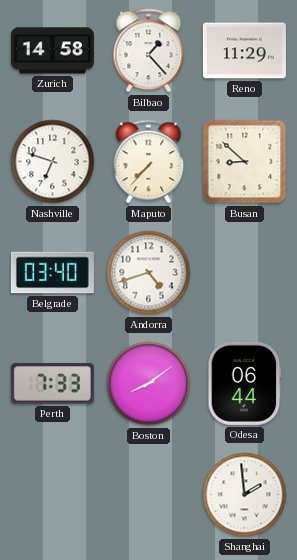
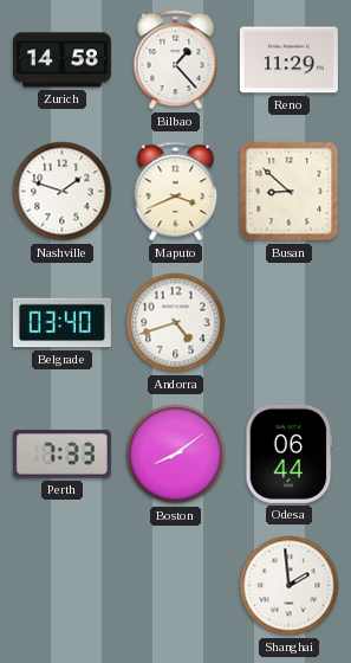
Nashville: 6:48 -> 1:48 (63, 192)
Maputo: 7:37 -> 3:41 (176, 192)
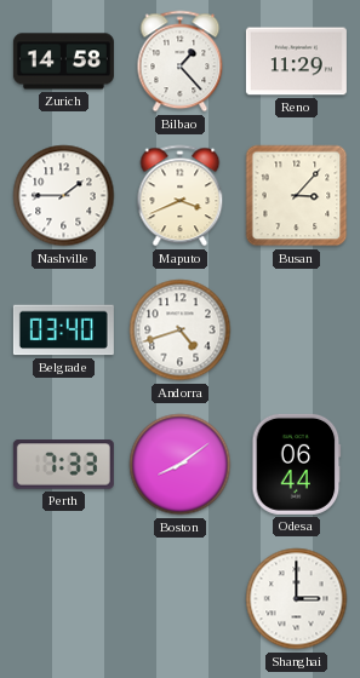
Nashville: 1:48 -> 1:45 (64, 196)
Busan: 8:52 -> 3:07 (297, 196)
Shanghai: 1:59 -> 3:00 (297, 599)
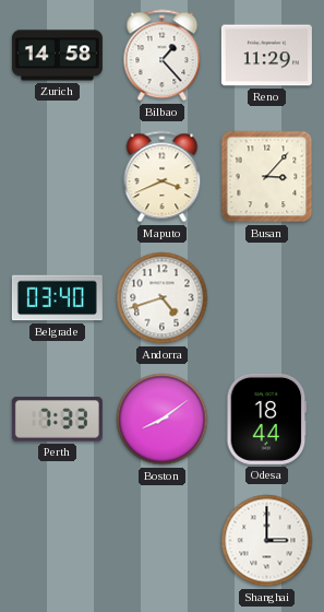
Nashville: 1:45 -> none (64, 196)
Odesa: 06:44 -> 18:44 (267, 419)
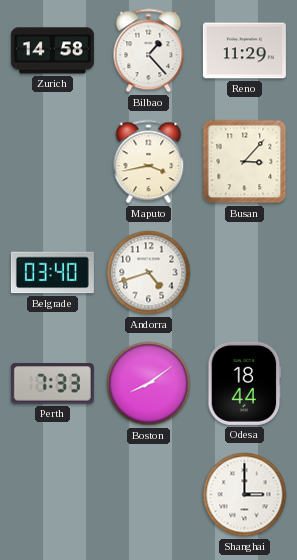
Maputo: 3:41 -> 3:43 (149, 162)
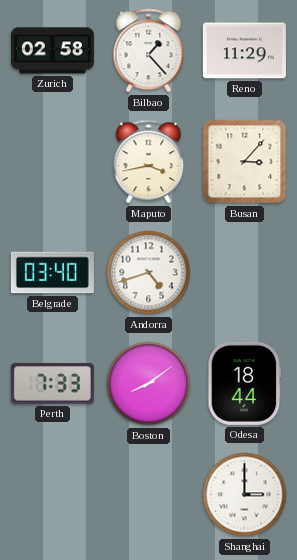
Zurich: 14:58 -> 02:58 (52, 51)
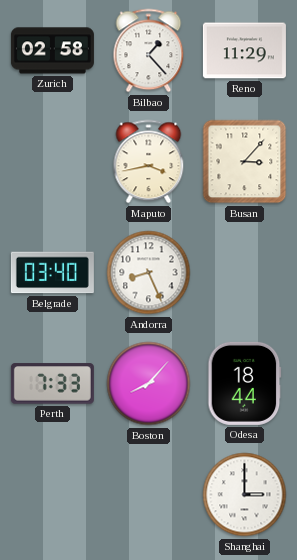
Andorra: 4:42 -> 8:26 (149, 273)
Boston: 8:09 -> 8:07 (149, 384)
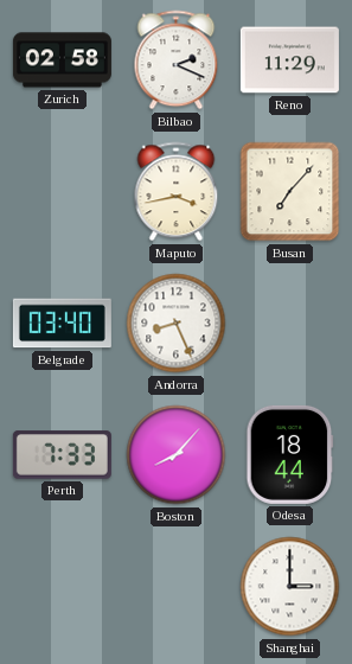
Bilbao: 1:23 -> 2:19 (177, 60)
Busan: 3:07 -> 7:07 (290, 192)
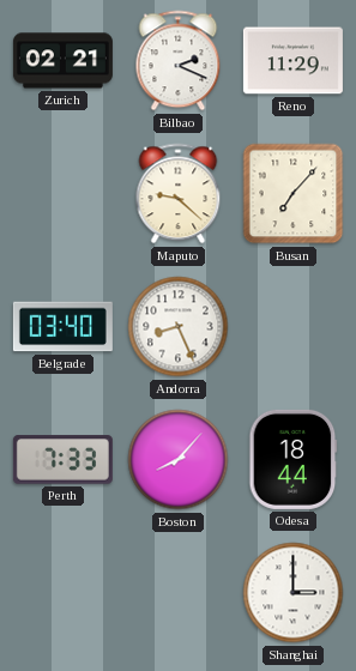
Zurich: 02:58 -> 02:21 (62, 61)
Maputo: 3:43 -> 9:22 (179, 194)
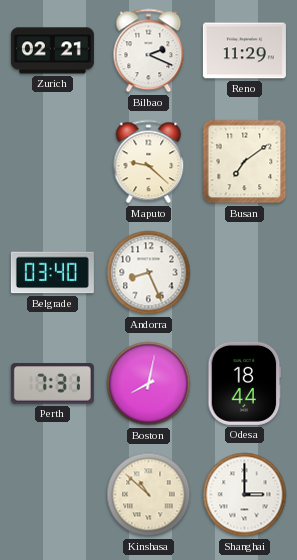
Busan: 7:07 -> 7:09 (245, 162)
Perth: 7:33 -> 7:31 (52, 384)
Boston: 8:07 -> 8:02 (149, 384)
Kinshasa: none -> 10:52 (149, 495)
